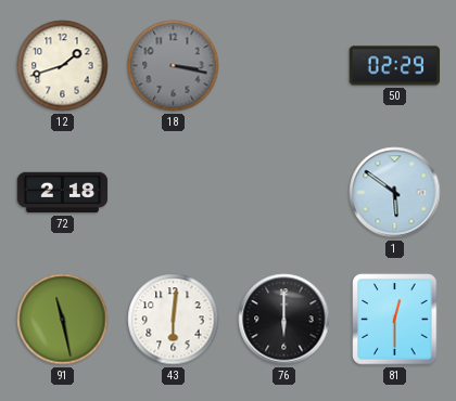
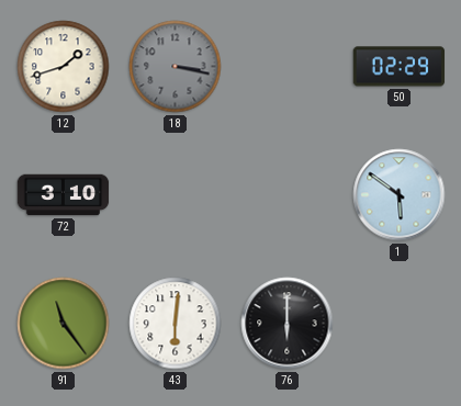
72: 2:18 -> 3:10 (64, 195)
91: 11:28 -> 11:24 (64, 324)
81: 12:30 -> none (395, 320)
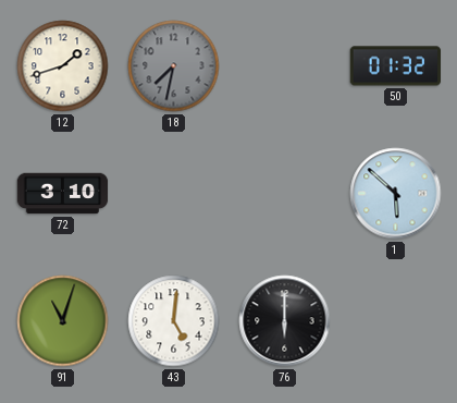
18: 3:17 -> 7:32 (174, 66)
50: 02:29 -> 01:32 (396, 66)
1: 5:51 -> 5:52 (396, 194)
91: 11:24 -> 11:03 (63, 321)
43: 6:01 -> 5:01 (174, 321)
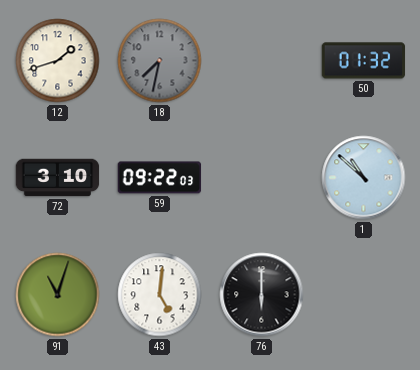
59: none -> 09:22 (160, 178)
1: 5:52 -> 10:52 (364, 178)
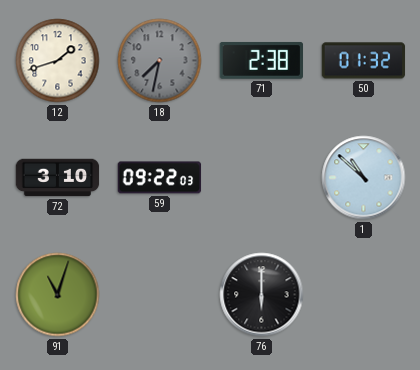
71: none -> 2:38 (262, 60)
43: 5:01 -> none (160, 295)
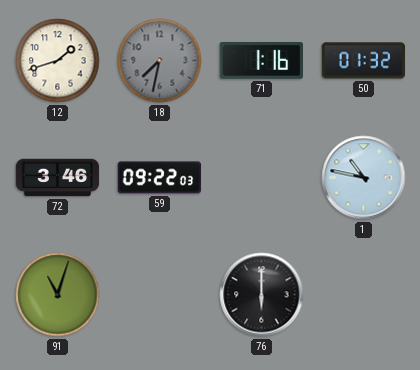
71: 2:38 -> 1:16 (262, 60)
72: 3:10 -> 3:46 (58, 178)
1: 10:52 -> 10:47 (364, 178)
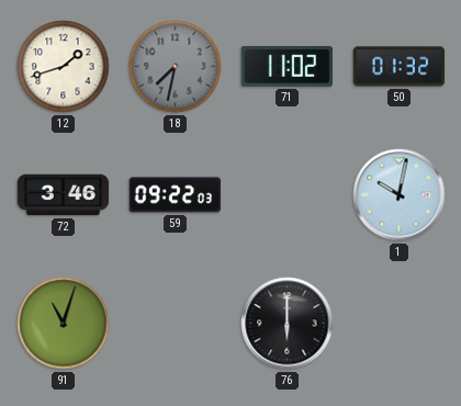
71: 1:16 -> 11:02 (288, 66)
1: 10:47 -> 10:02 (400, 195)
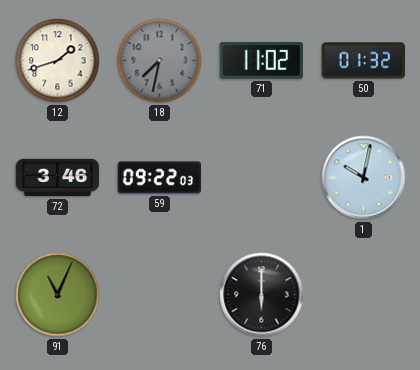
91: 11:03 -> 11:04 (58, 295)
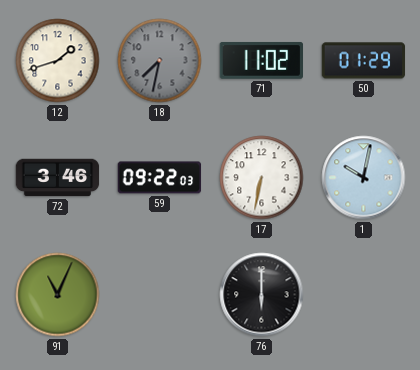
50: 01:32 -> 01:29 (364, 61)
17: none -> 6:32 (262, 178)
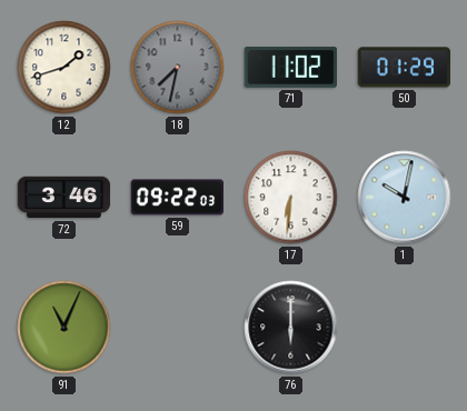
17: 6:32 -> 6:31 (291, 198)
